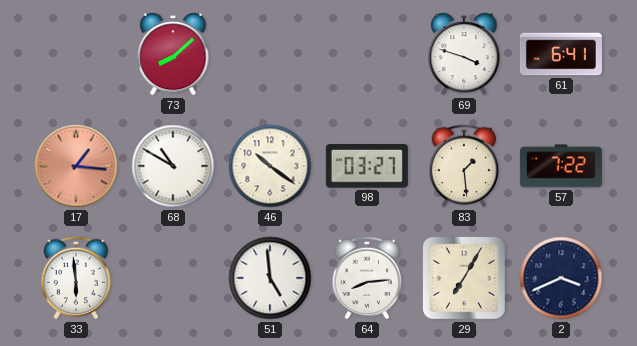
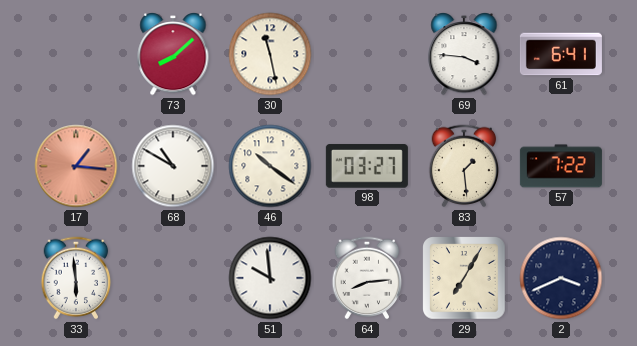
30: none -> 11:28 (270, 54)
69: 3:48 -> 3:46 (464, 55)
51: 4:59 -> 9:59 (270, 278)
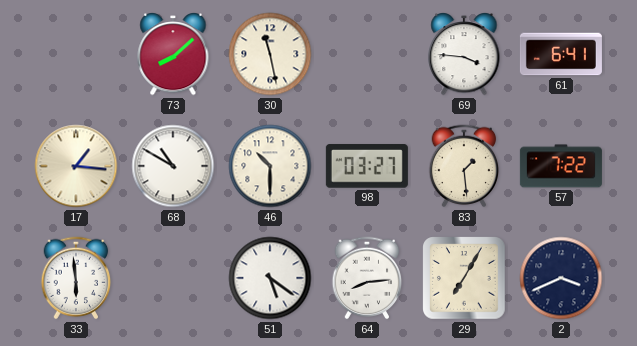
17 dial: salmon -> cream (76, 166)
46: 10:21 -> 10:30 (270, 166)
51: 9:59 -> 5:21 (270, 278)
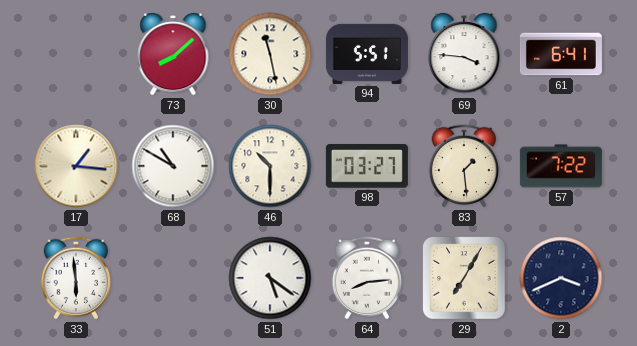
94: none -> 5:51 (367, 54)
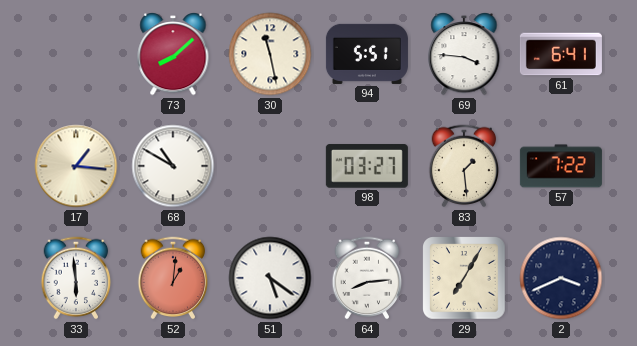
46: 10:30 -> none (270, 166)
52: none -> 1:01 (173, 278)
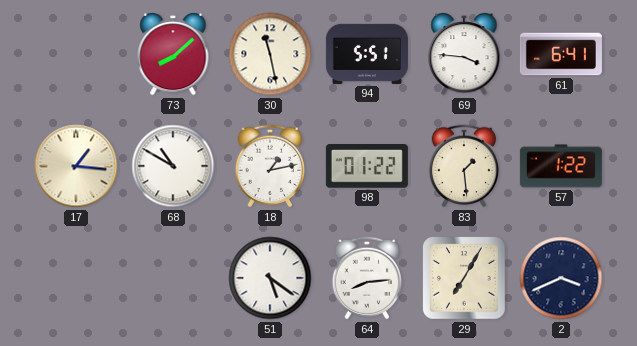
18: none -> 1:13 (270, 166)
98: 03:27 -> 01:22 (367, 166)
57: 7:22 -> 1:22 (561, 166)
33: 5:59 -> none (76, 278)
52: 1:01 -> none (173, 278)
